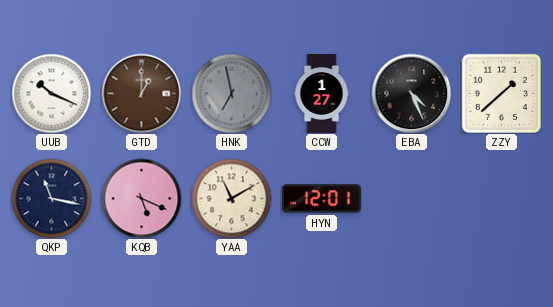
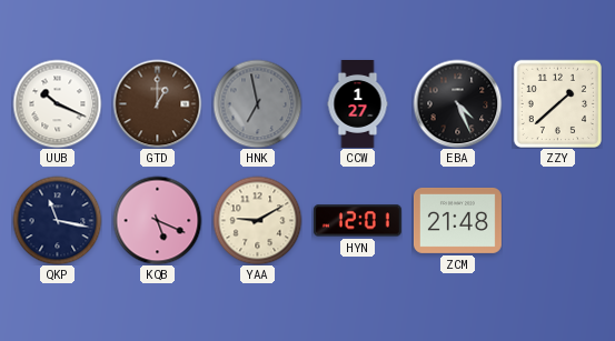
YAA: 11:10 -> 9:10 (257, 220)
ZCM: none -> 21:48 (457, 220)
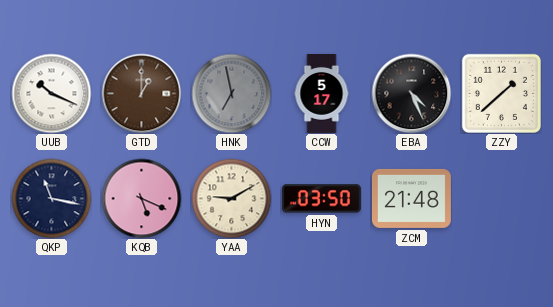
CCW: 1:27 -> 5:17 (322, 94)
HYN: 12:01 -> 03:50 (321, 199)
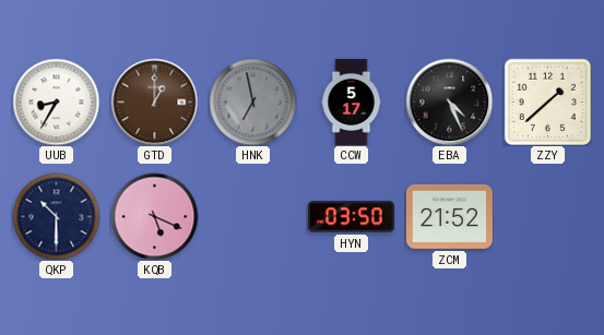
UUB: 10:19 -> 8:35 (56, 101)
QKP: 11:17 -> 10:30 (56, 216)
YAA: 9:10 -> none (231, 198)
ZCM: 21:48 -> 21:52 (449, 216)
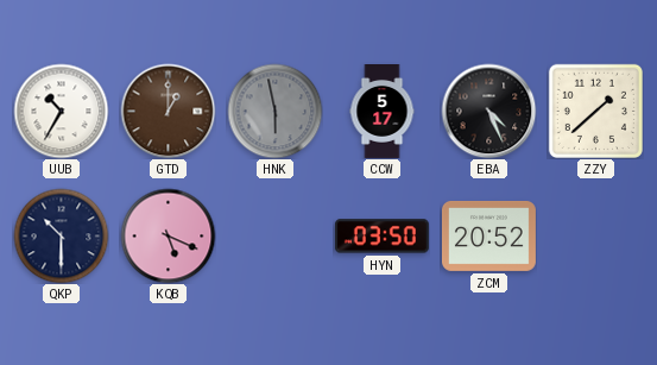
UUB: 8:35 -> 10:35 (61, 111)
HNK: 6:58 -> 5:58 (274, 111)
ZCM: 21:52 -> 20:52 (488, 235)
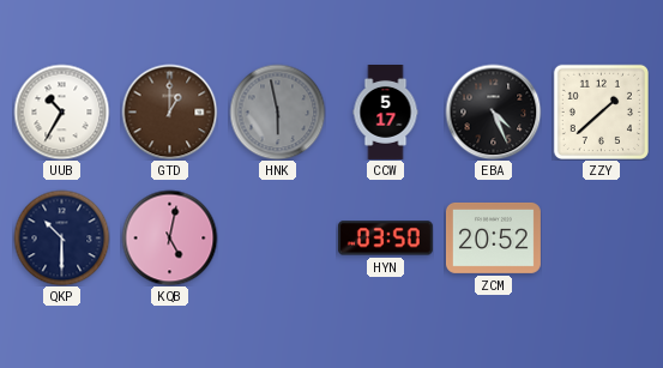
KQB: 5:19 -> 5:02 (169, 237)
